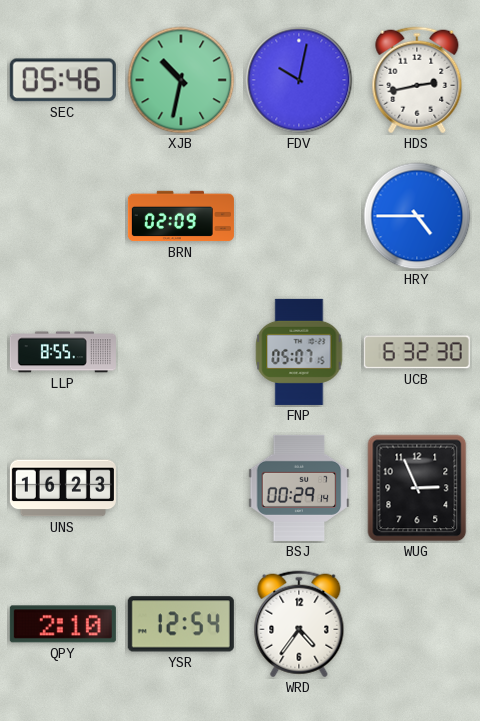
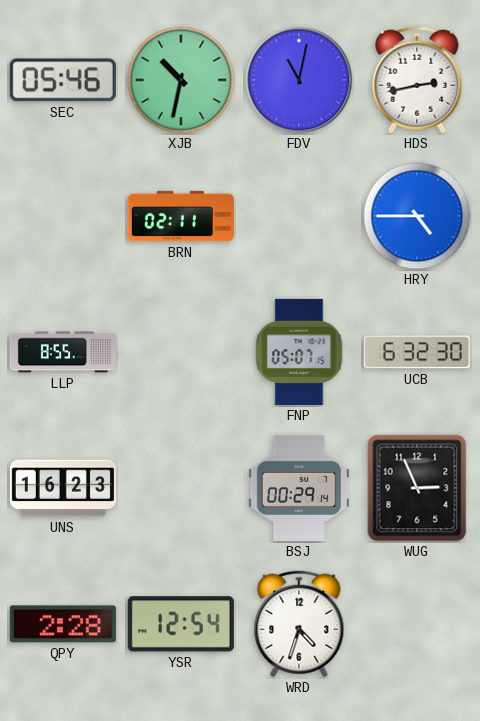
FDV: 10:02 -> 11:02 (299, 80)
BRN: 02:09 -> 02:11 (181, 216)
QPY: 2:10 -> 2:28 (63, 624)
WRD: 4:36 -> 4:33 (299, 624)
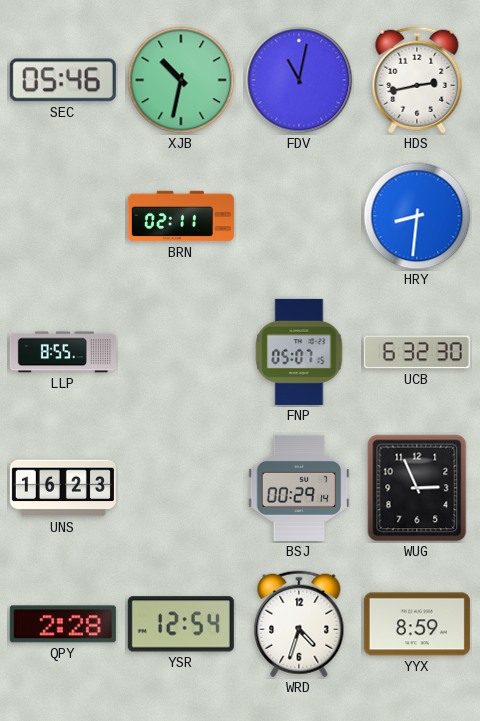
HRY: 4:45 -> 8:31 (417, 216)
YYX: none -> 8:59 (417, 624)
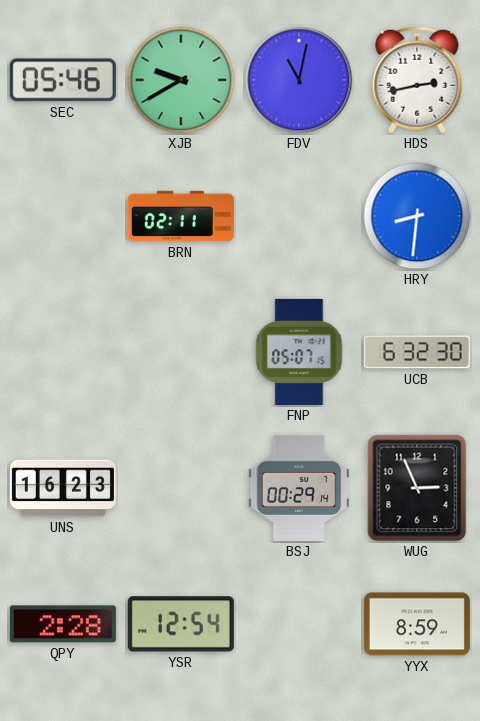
XJB: 10:32 -> 9:40 (181, 80)
LLP: 8:55 -> none (63, 352)
WRD: 4:33 -> none (299, 624)
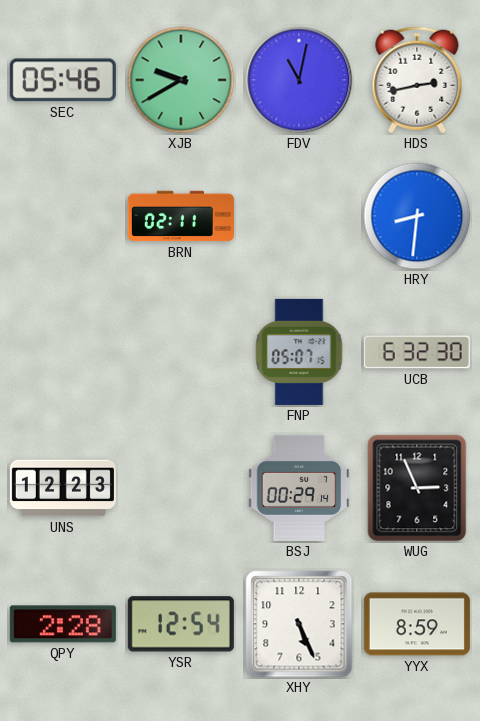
UNS: 16:23 -> 12:23 (63, 488)
XHY: none -> 5:26 (299, 624)
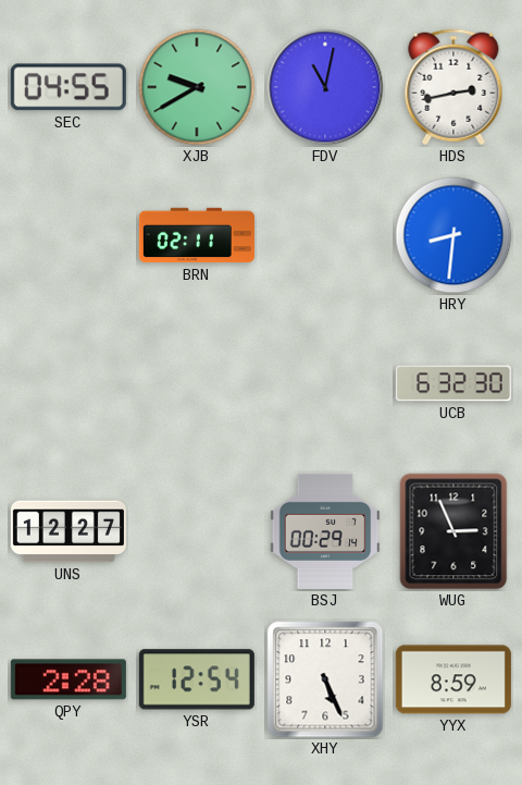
SEC: 05:46 -> 04:55 (69, 87)
FNP: 05:07 -> none (299, 352)
UNS: 12:23 -> 12:27 (69, 531)
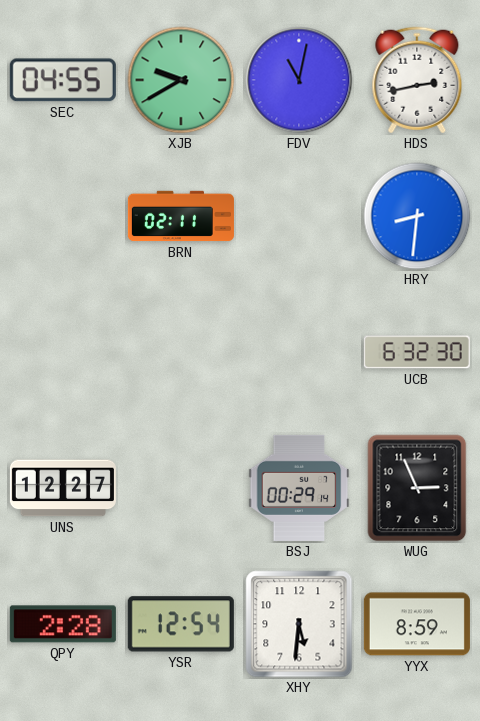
XHY: 5:26 -> 5:31 (299, 624)
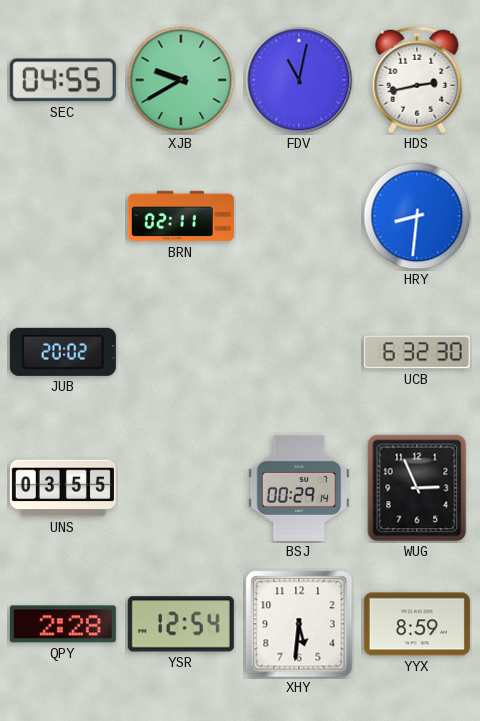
JUB: none -> 20:02 (63, 352)
UNS: 12:27 -> 03:55 (63, 488)
